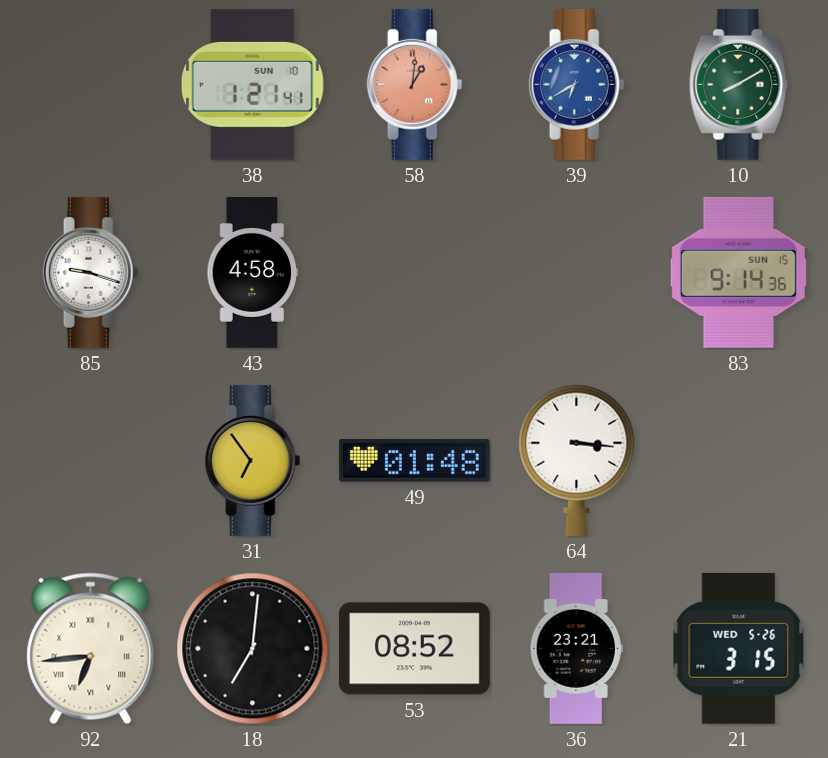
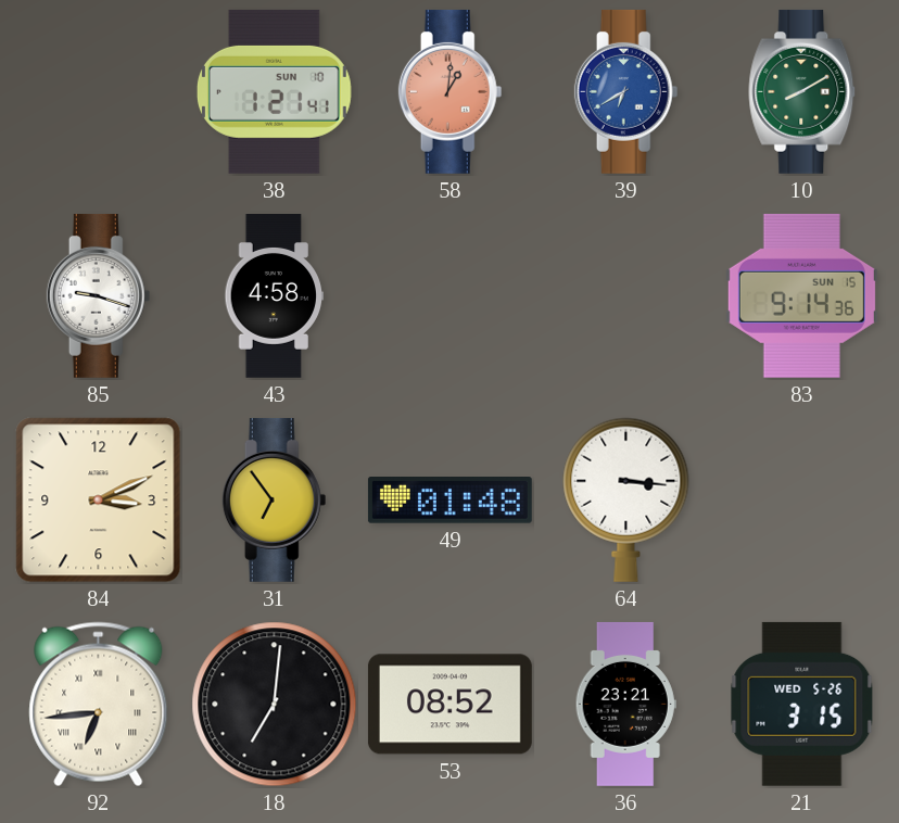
84: none -> 3:11 (99, 501)
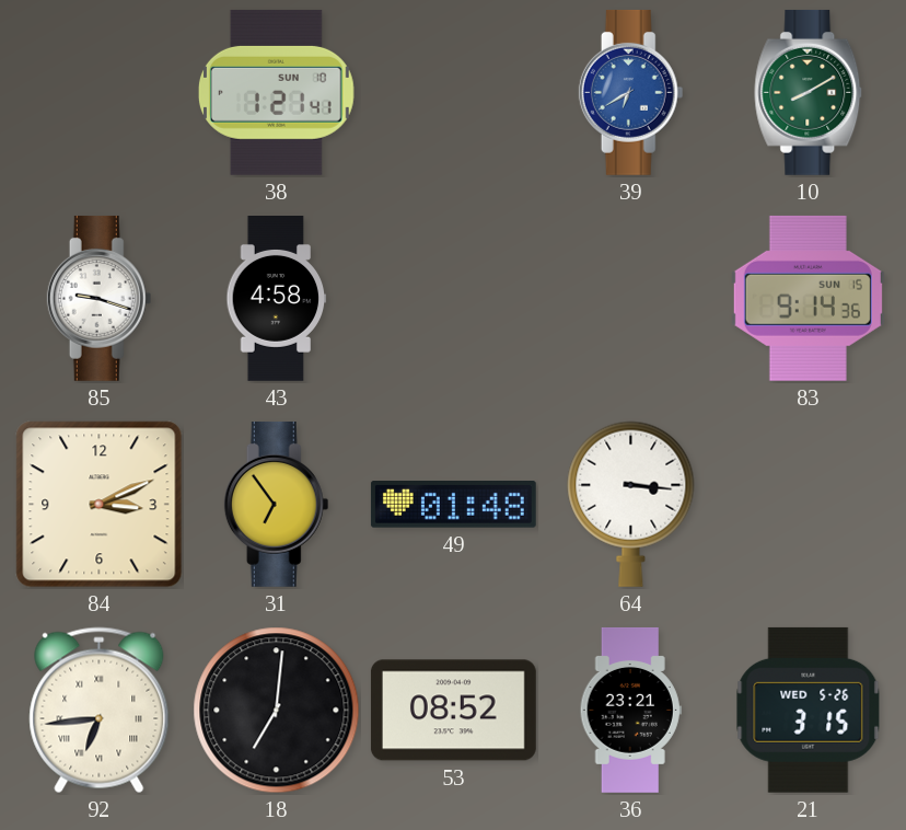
58: 1:01 -> none (451, 91)
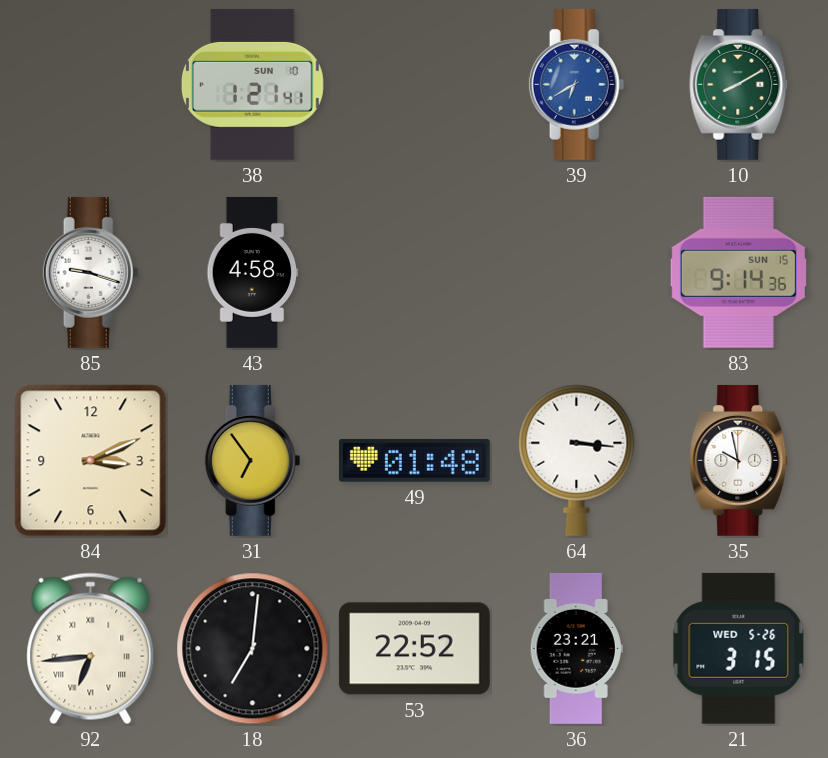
35: none -> 9:58 (739, 460)
53: 08:52 -> 22:52 (414, 649)
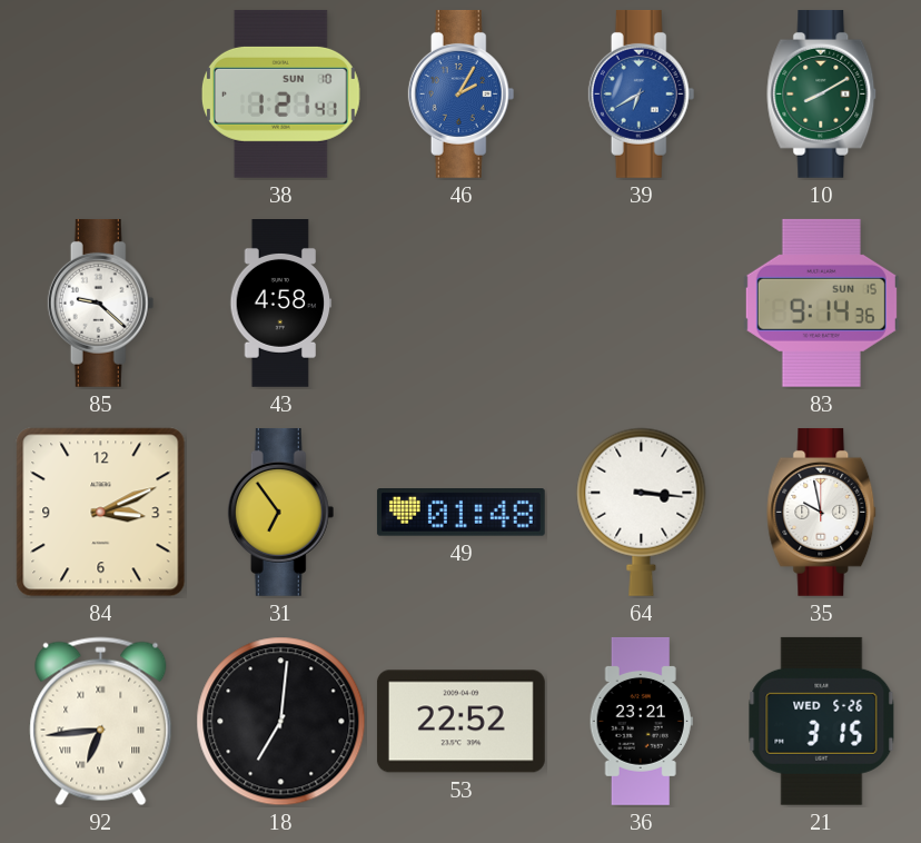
46: none -> 2:05 (462, 93)
85: 9:18 -> 9:22 (101, 303)
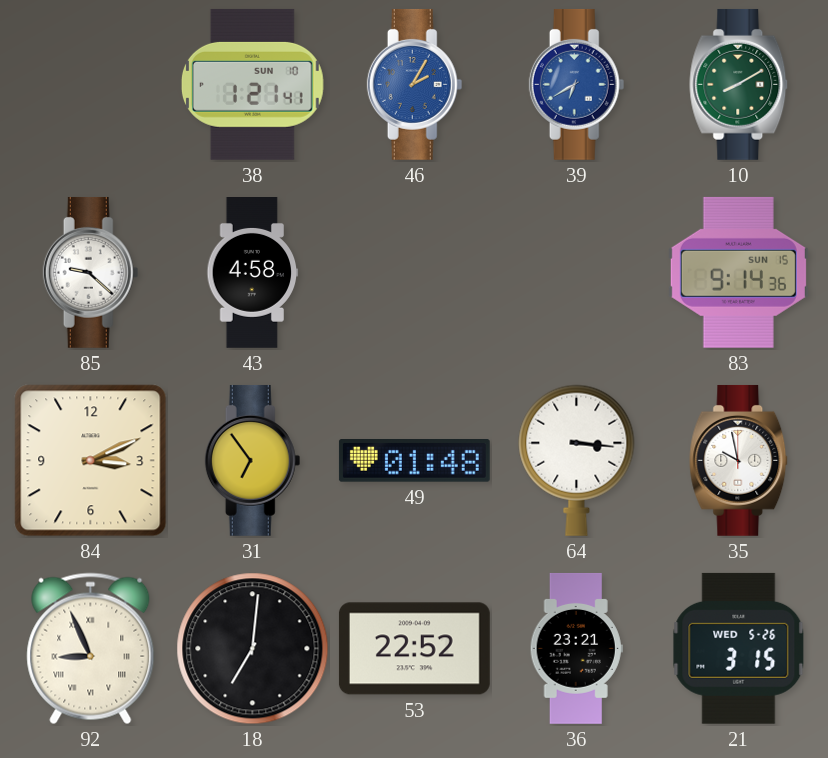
92: 6:44 -> 8:56 (91, 649)
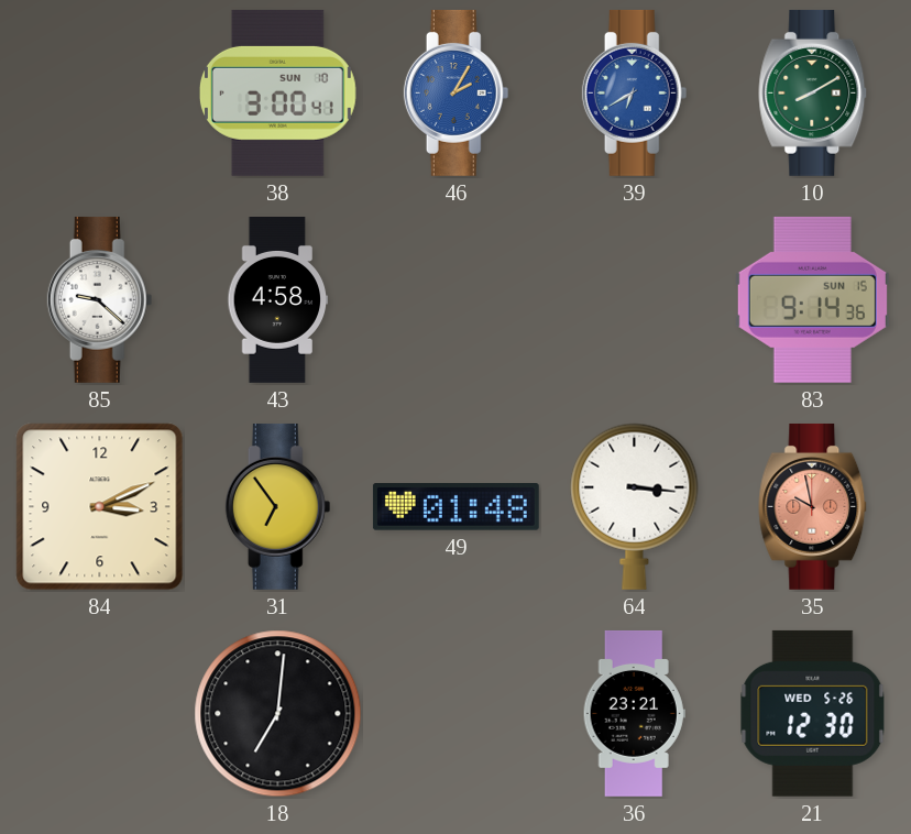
38: 1:21 -> 3:00 (277, 92)
35 dial: white -> salmon (813, 506)
92: 8:56 -> none (91, 649)
53: 22:52 -> none (414, 649)
21: 3:15 -> 12:30 (813, 713)
